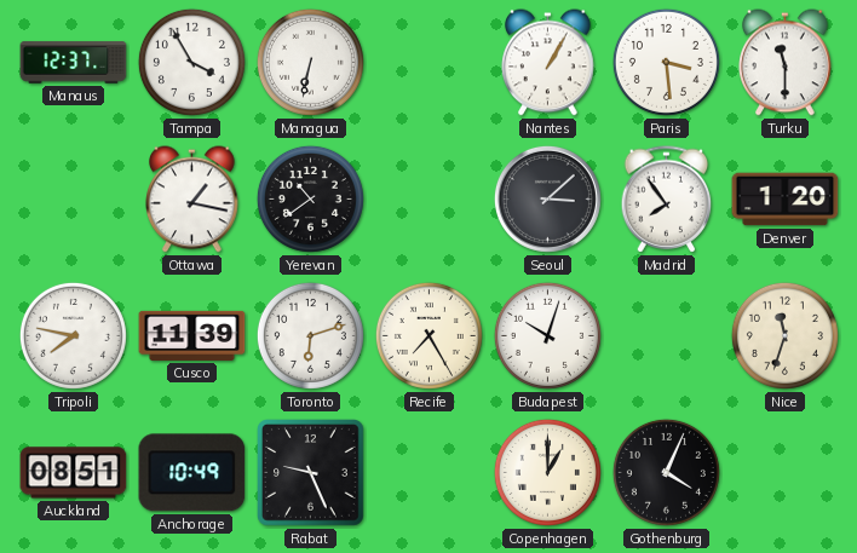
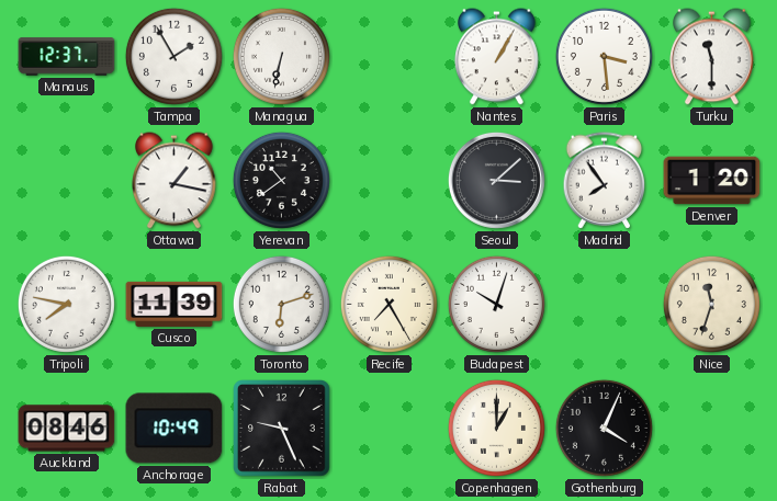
Tampa: 3:55 -> 1:55 (173, 56)
Auckland: 08:51 -> 08:46 (67, 429)
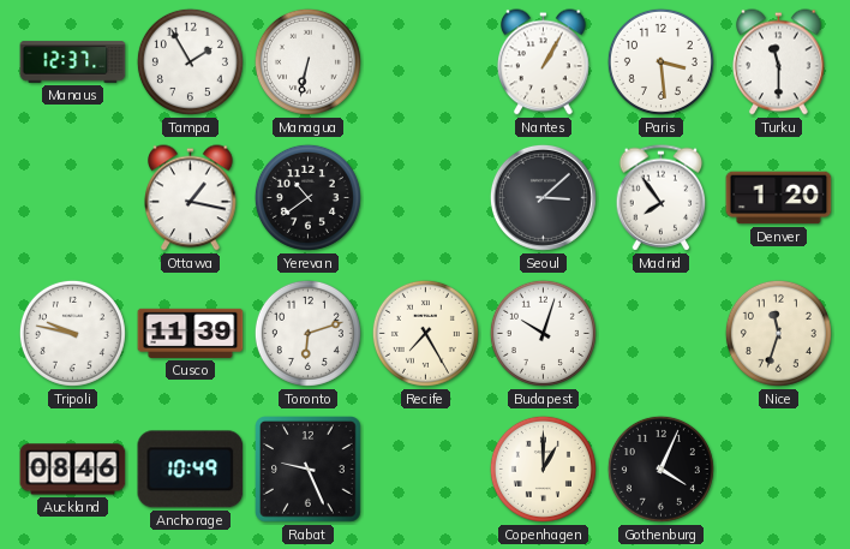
Tripoli: 7:47 -> 9:47 (72, 333)
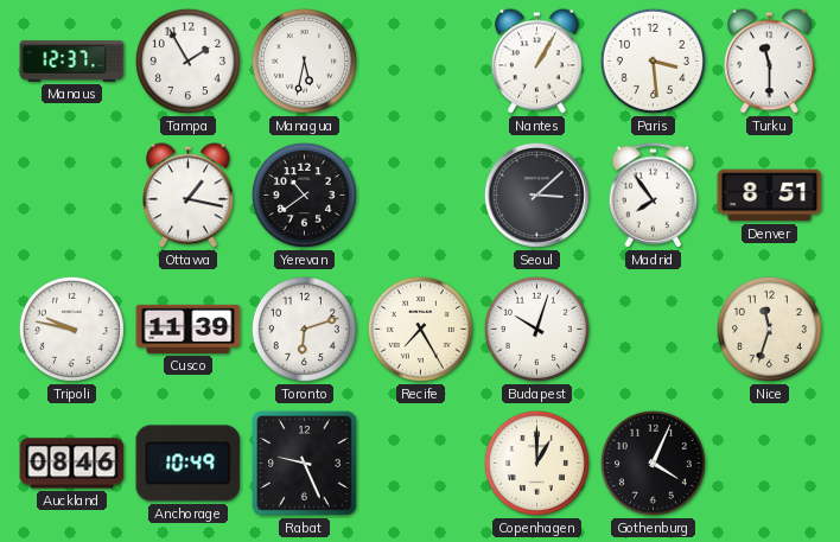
Managua: 6:32 -> 5:32 (304, 60)
Denver: 1:20 -> 8:51 (770, 196)
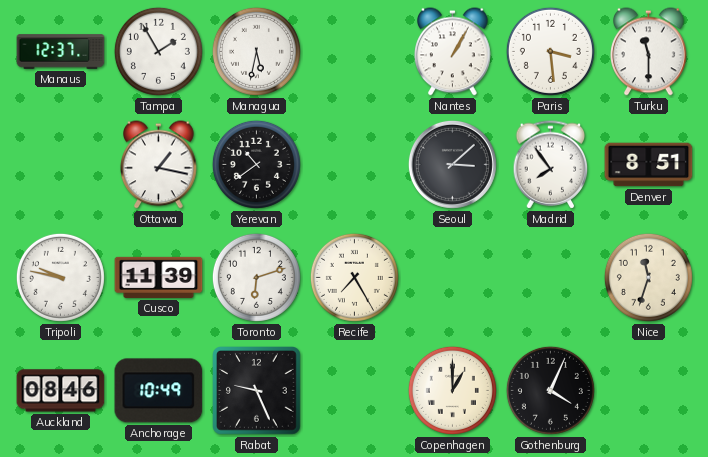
Budapest: 10:03 -> none (536, 329)
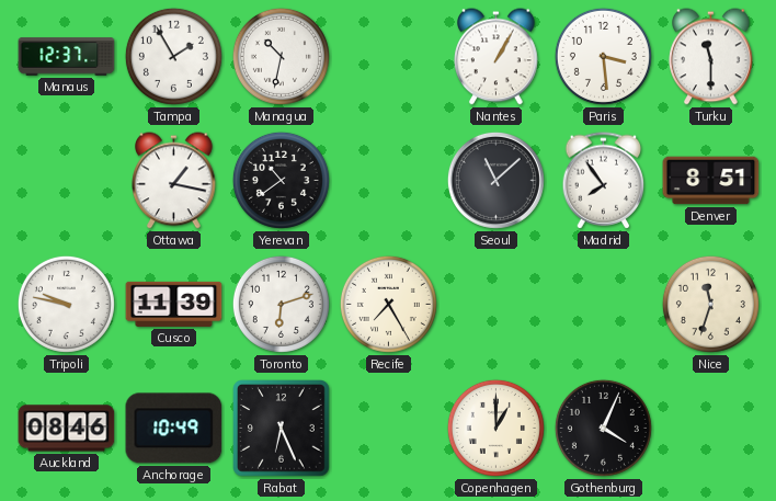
Managua: 5:32 -> 10:32 (281, 56)
Seoul: 3:08 -> 11:08 (495, 180)
Rabat: 9:26 -> 6:26 (282, 429)
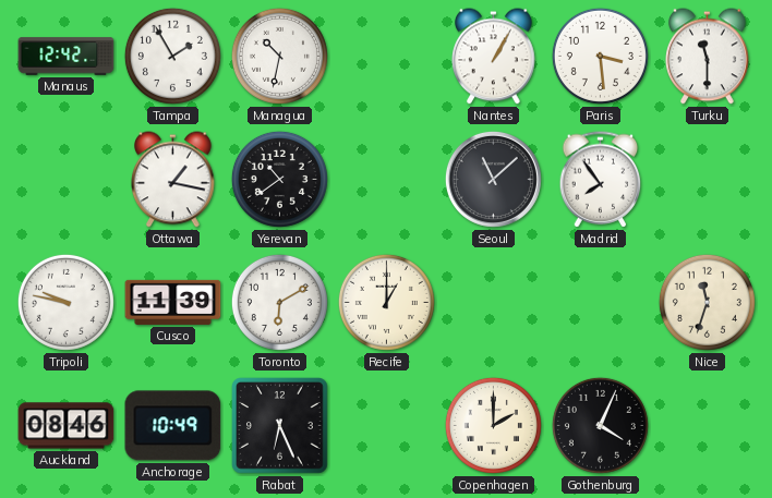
Manaus: 12:37 -> 12:42 (67, 57)
Denver: 8:51 -> none (711, 181)
Toronto: 6:12 -> 6:10 (279, 302)
Recife: 7:25 -> 1:00 (386, 302)
Copenhagen: 1:00 -> 2:00 (493, 425)
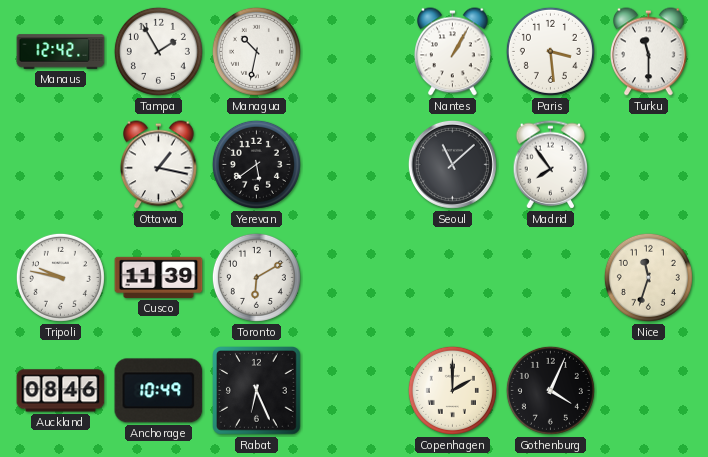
Yerevan: 10:39 -> 5:39 (256, 164)
Recife: 1:00 -> none (386, 302)
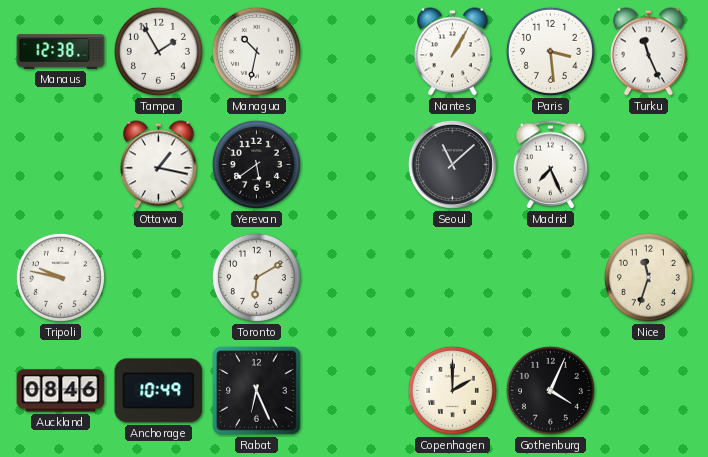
Manaus: 12:42 -> 12:38 (61, 52)
Turku: 11:30 -> 11:26 (649, 52)
Madrid: 7:54 -> 7:26 (551, 165)
Cusco: 11:39 -> none (159, 277)
